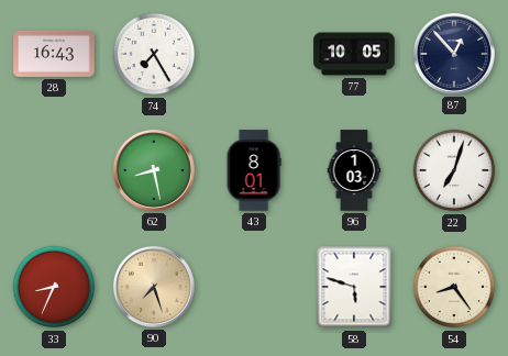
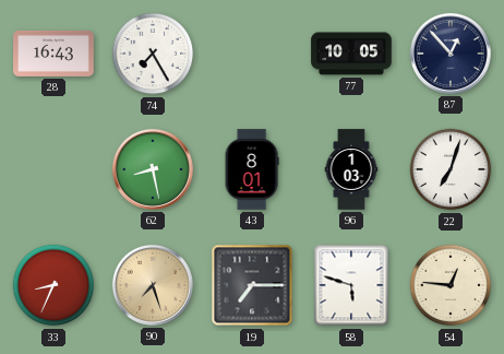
19: none -> 7:15 (252, 285)
54: 8:24 -> 12:46 (451, 285)
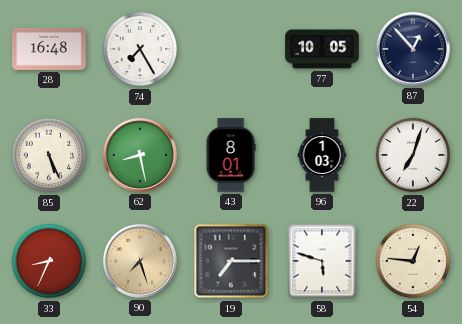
28: 16:43 -> 16:48 (49, 49)
85: none -> 5:26 (49, 155)
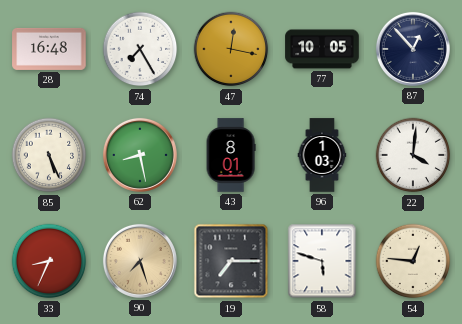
47: none -> 12:17 (231, 49)
22: 7:03 -> 4:01 (413, 155)
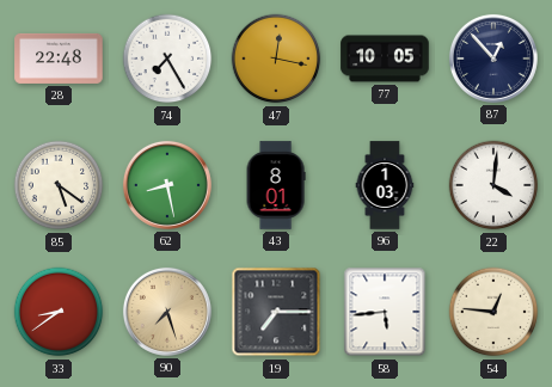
28: 16:48 -> 22:48 (59, 59)
85: 5:26 -> 5:21 (59, 185)
33: 8:34 -> 8:39 (59, 312)
58: 5:48 -> 5:44 (385, 312)
